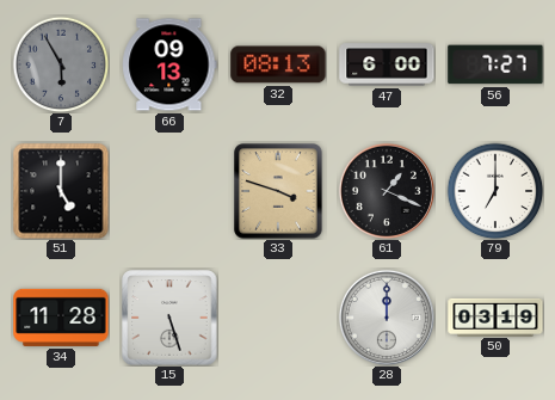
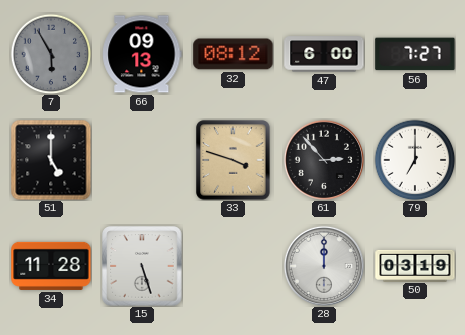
32: 08:13 -> 08:12 (233, 54)
61: 1:19 -> 2:53 (324, 160)
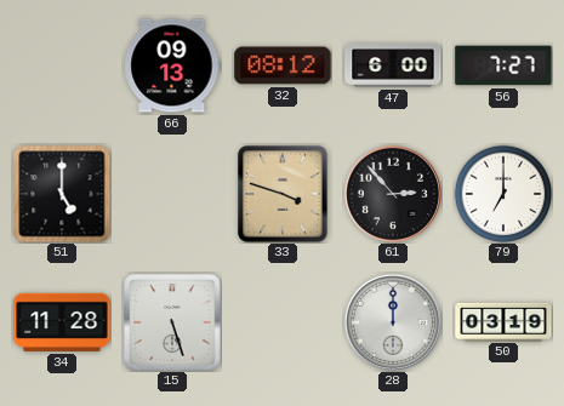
7: 5:55 -> none (51, 54)
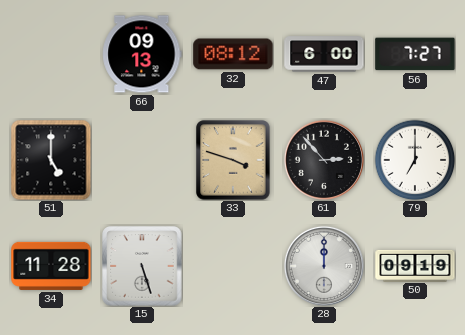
50: 03:19 -> 09:19 (415, 265)
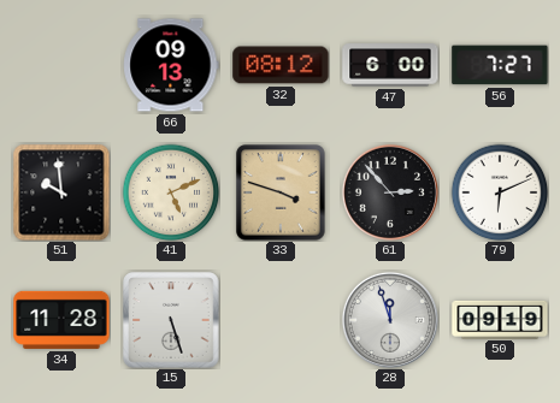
51: 5:00 -> 9:59 (61, 192)
41: none -> 5:11 (171, 192)
79: 7:00 -> 6:11 (500, 192)
28: 12:00 -> 11:57 (390, 320)
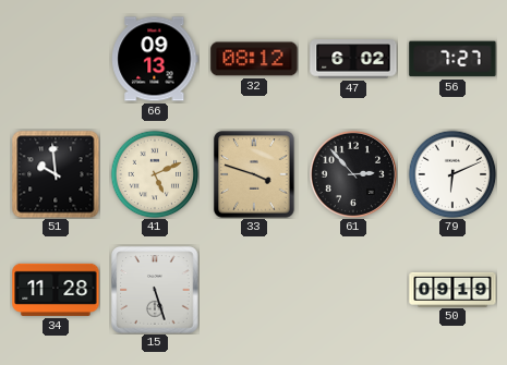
47: 6:00 -> 6:02 (353, 59)
28: 11:57 -> none (390, 320)
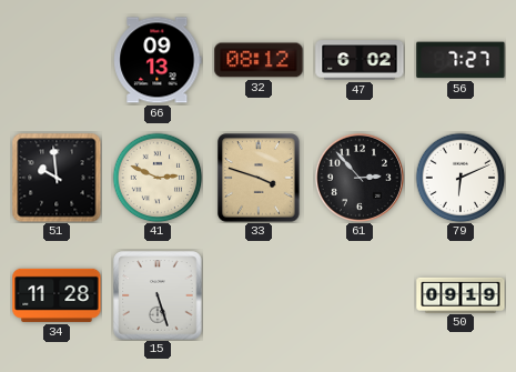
41: 5:11 -> 2:49 (158, 178)
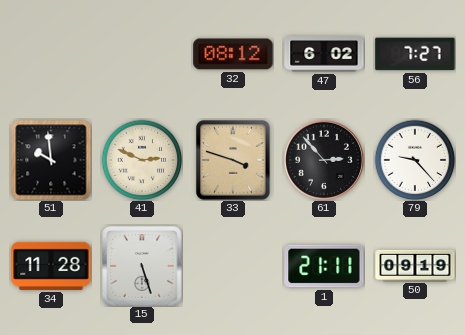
66: 09:13 -> none (158, 60)
79: 6:11 -> 9:23 (415, 160)
1: none -> 21:11 (324, 266)
